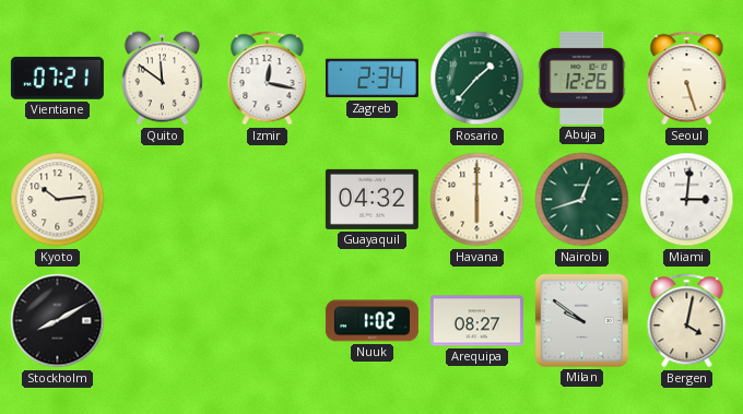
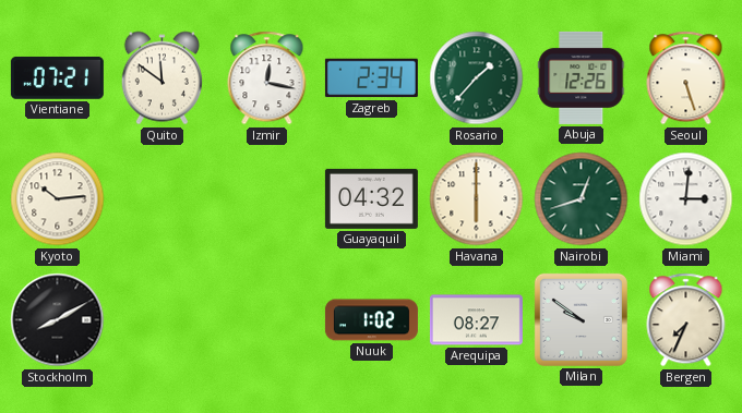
Bergen: 4:02 -> 7:34 (686, 320)
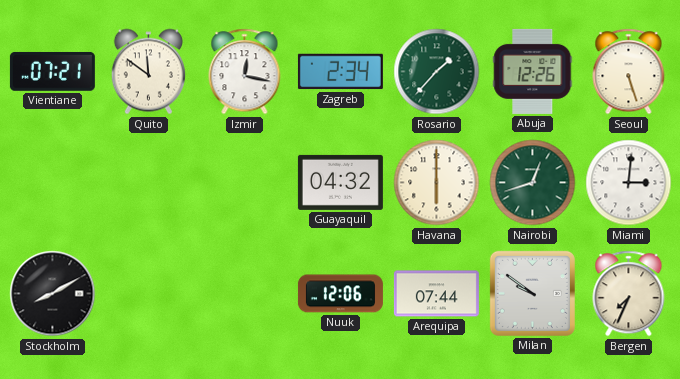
Kyoto: 10:14 -> none (58, 199)
Nuuk: 1:02 -> 12:06 (340, 294)
Arequipa: 08:27 -> 07:44 (436, 294)
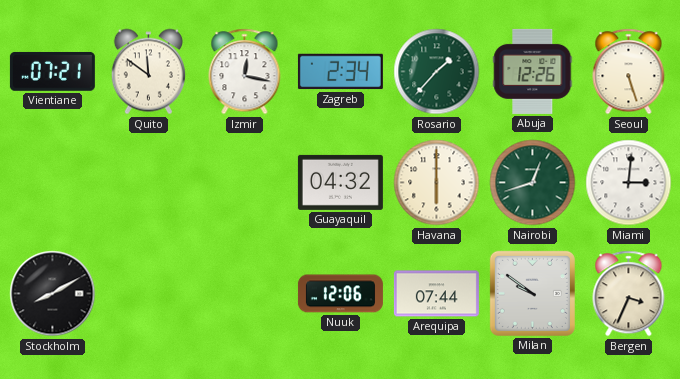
Bergen: 7:34 -> 3:34 (629, 294)
